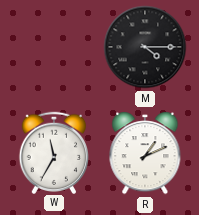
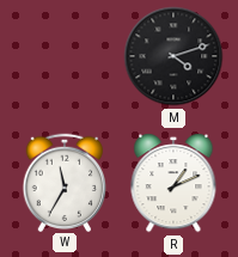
M: 4:15 -> 4:12 (173, 56)
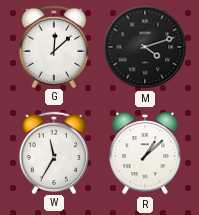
G: none -> 12:08 (53, 46)
R: 1:11 -> 1:08 (145, 153)
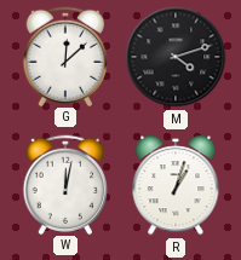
W: 11:35 -> 12:02 (64, 184)
R: 1:08 -> 1:03 (176, 185)
